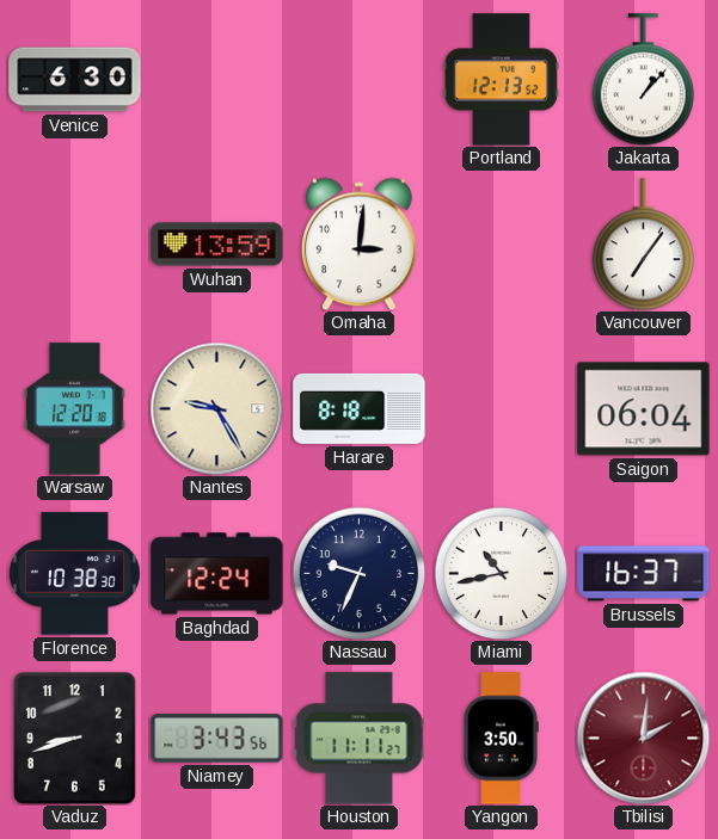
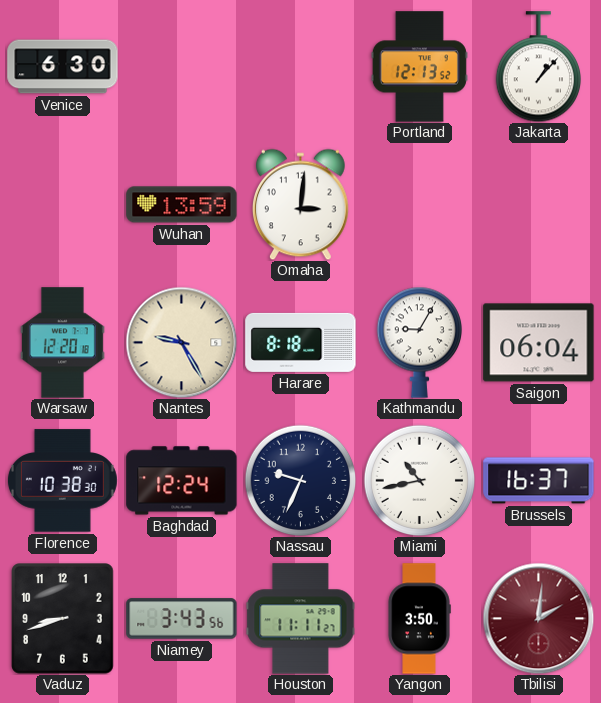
Vancouver: 7:06 -> none (643, 245)
Kathmandu: none -> 9:05 (419, 342)
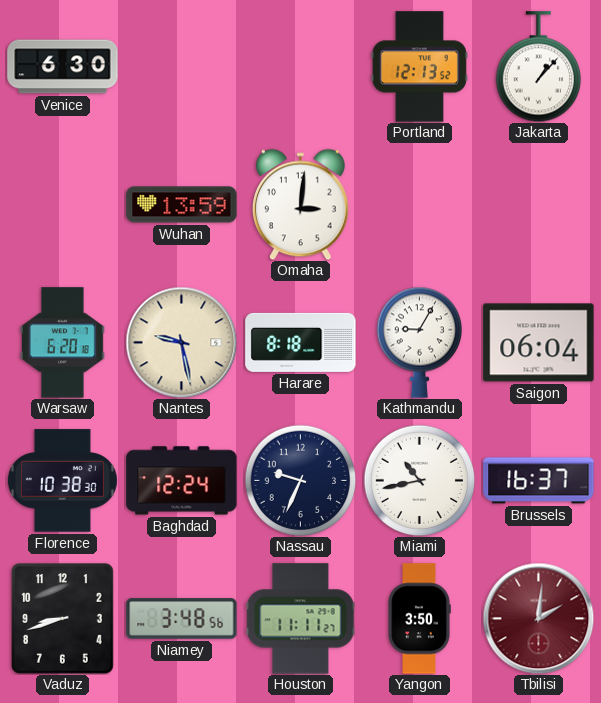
Warsaw: 12:20 -> 6:20 (62, 343)
Nantes: 9:25 -> 9:28 (181, 342)
Niamey: 3:43 -> 3:48 (182, 619)
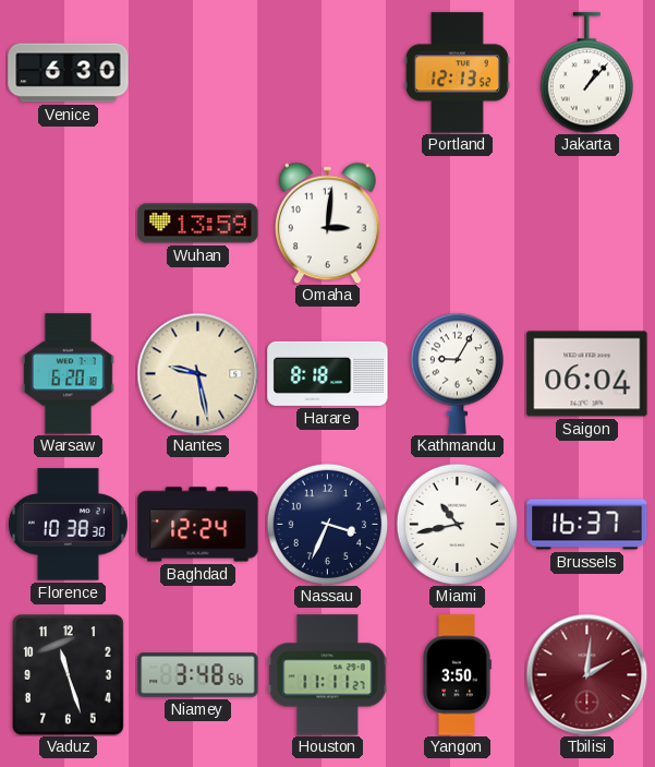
Nassau: 9:34 -> 3:34 (327, 524)
Vaduz: 8:42 -> 11:27 (69, 675)
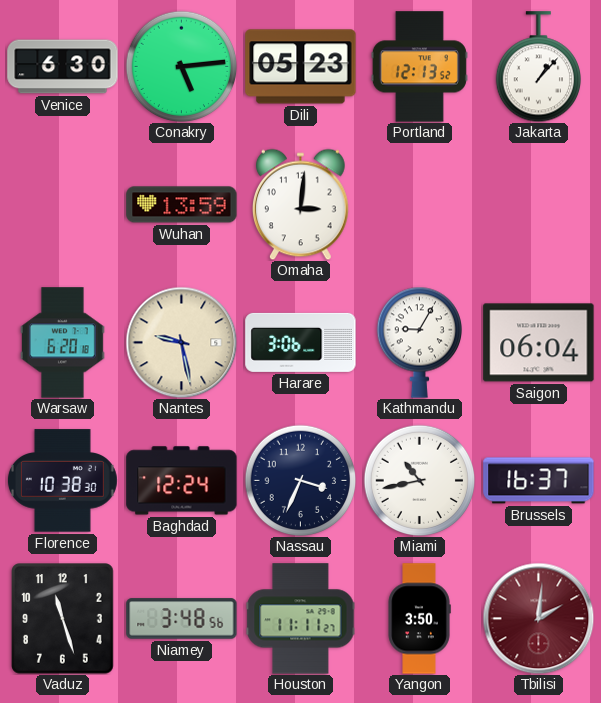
Conakry: none -> 5:14 (181, 66)
Dili: none -> 05:23 (301, 67)
Harare: 8:18 -> 3:06 (301, 342)
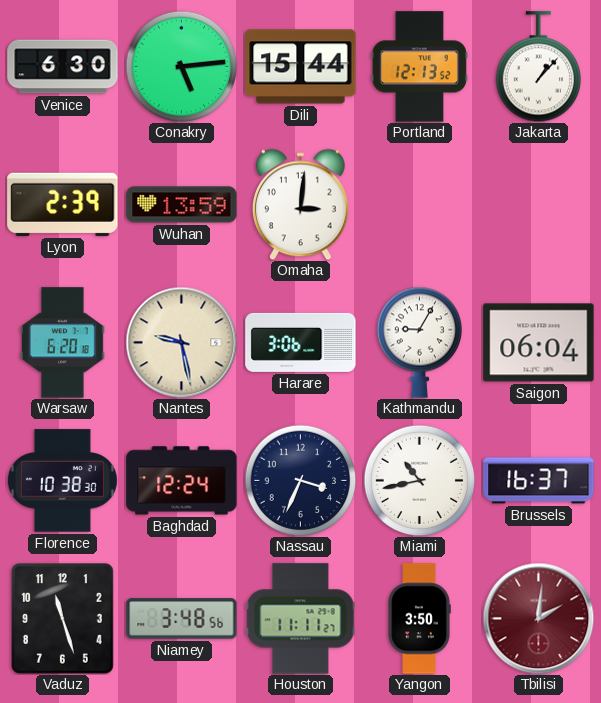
Dili: 05:23 -> 15:44 (301, 67)
Lyon: none -> 2:39 (63, 204)
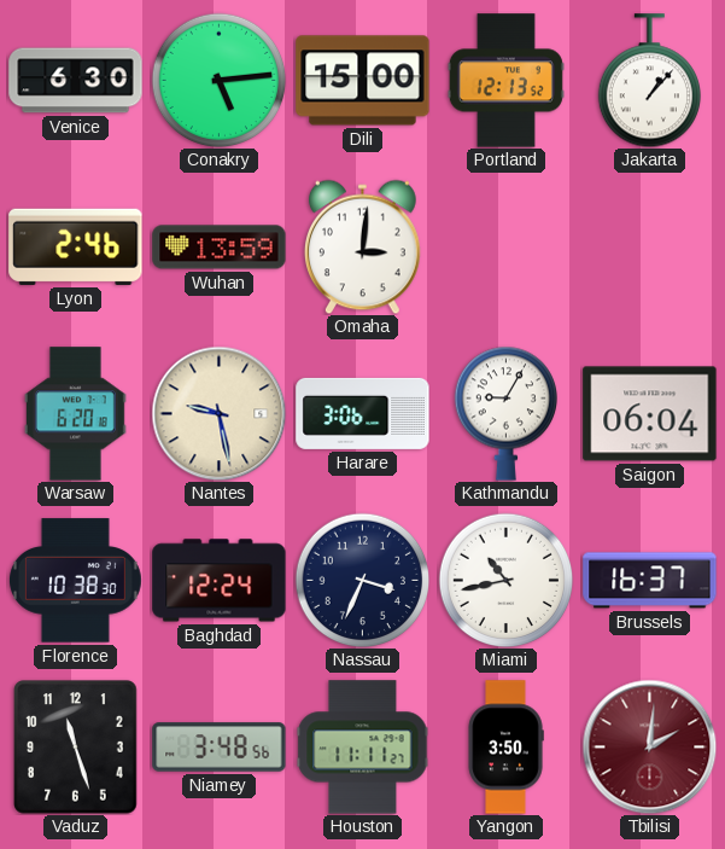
Dili: 15:44 -> 15:00 (363, 81)
Lyon: 2:39 -> 2:46 (76, 246)
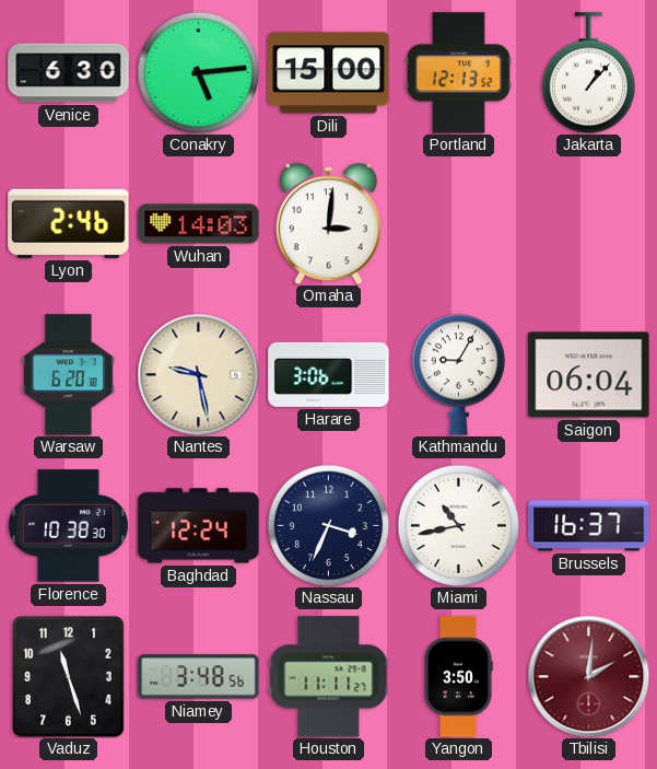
Wuhan: 13:59 -> 14:03 (199, 224)
